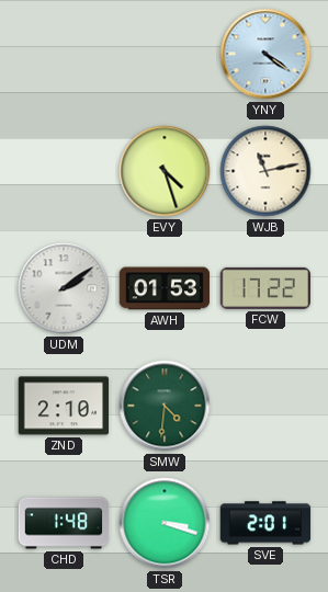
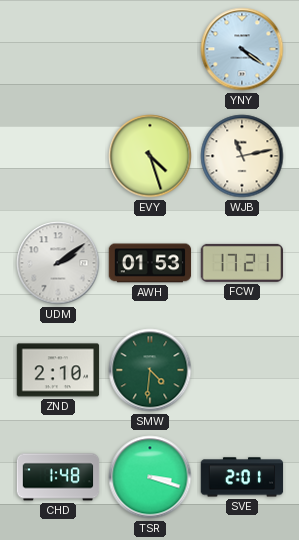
FCW: 17:22 -> 17:21 (241, 263)
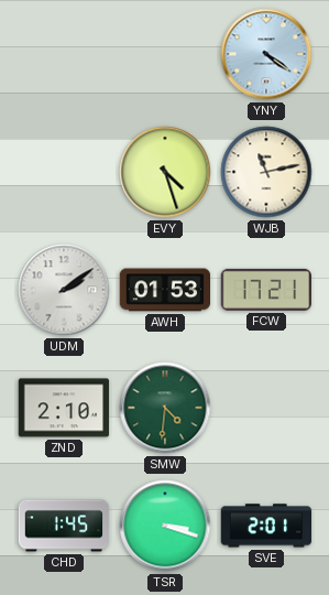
CHD: 1:48 -> 1:45 (64, 526)
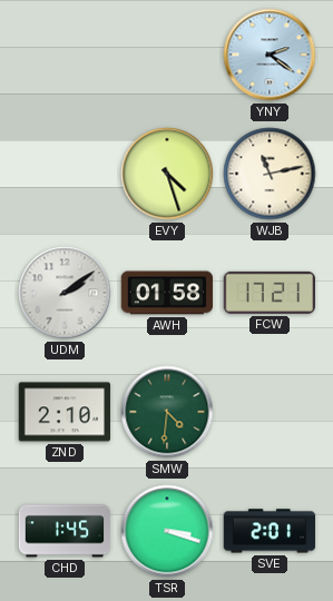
YNY: 4:21 -> 2:21 (270, 55)
AWH: 01:53 -> 01:58 (167, 293)
